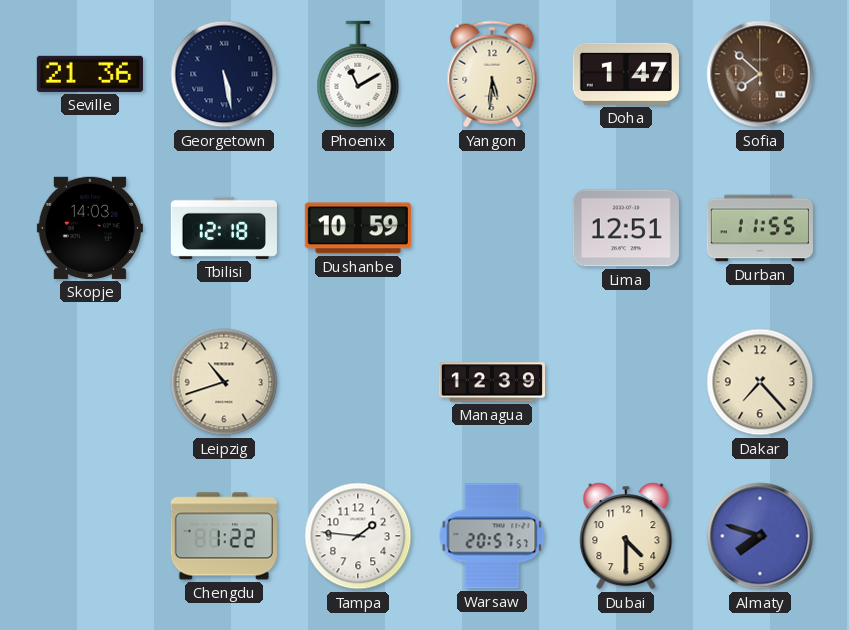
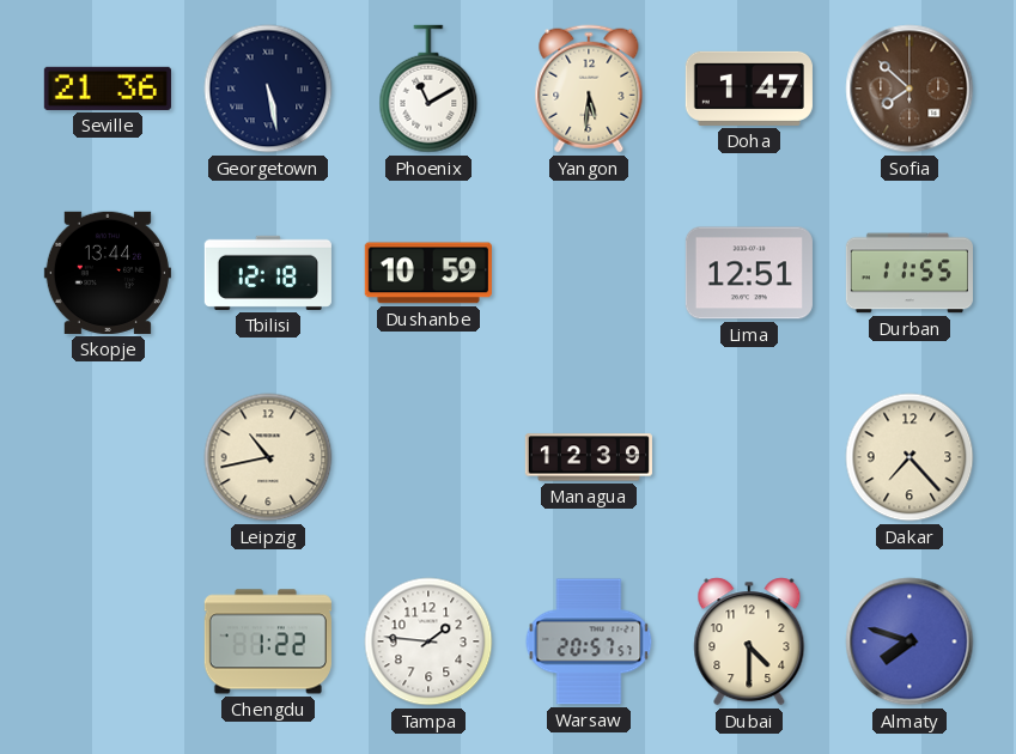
Skopje: 14:03 -> 13:44 (108, 273)
Leipzig: 10:42 -> 10:43 (268, 457)
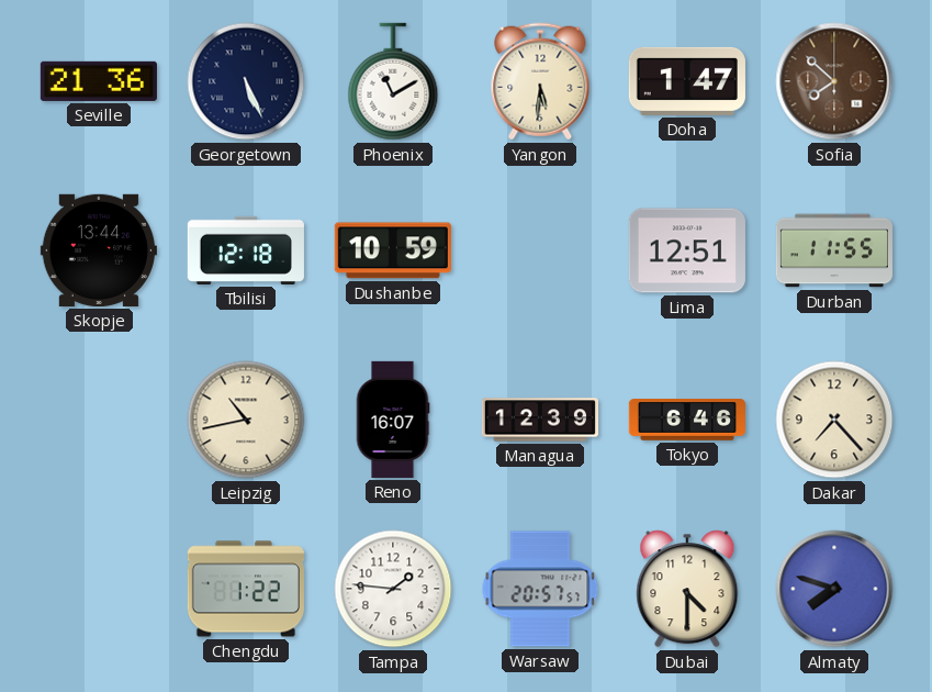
Georgetown: 5:28 -> 5:26 (246, 81)
Reno: none -> 16:07 (393, 420)
Tokyo: none -> 6:46 (687, 421)
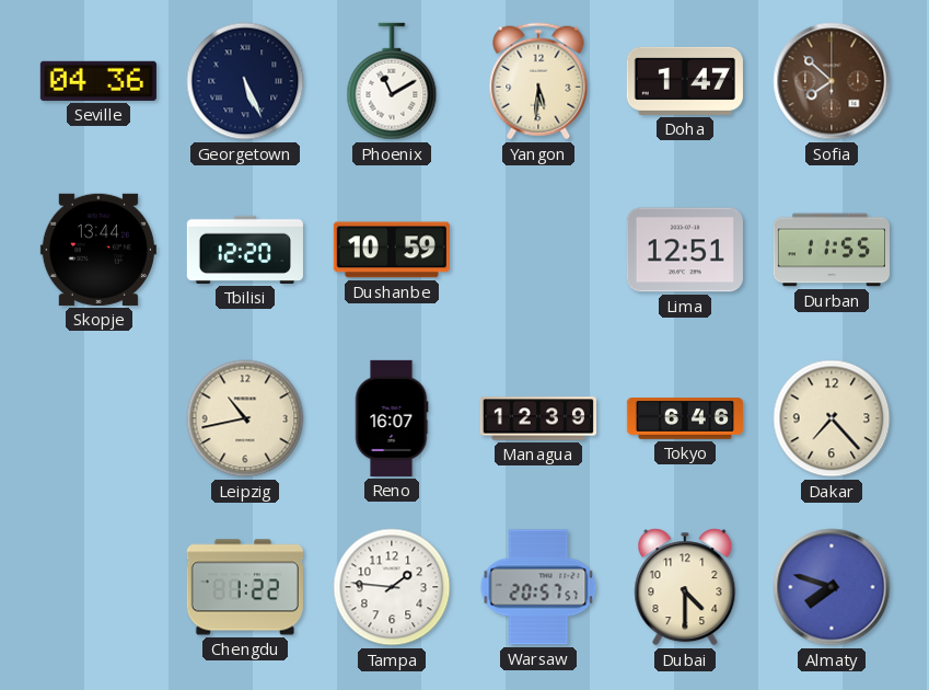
Seville: 21:36 -> 04:36 (98, 81)
Tbilisi: 12:18 -> 12:20 (245, 250)
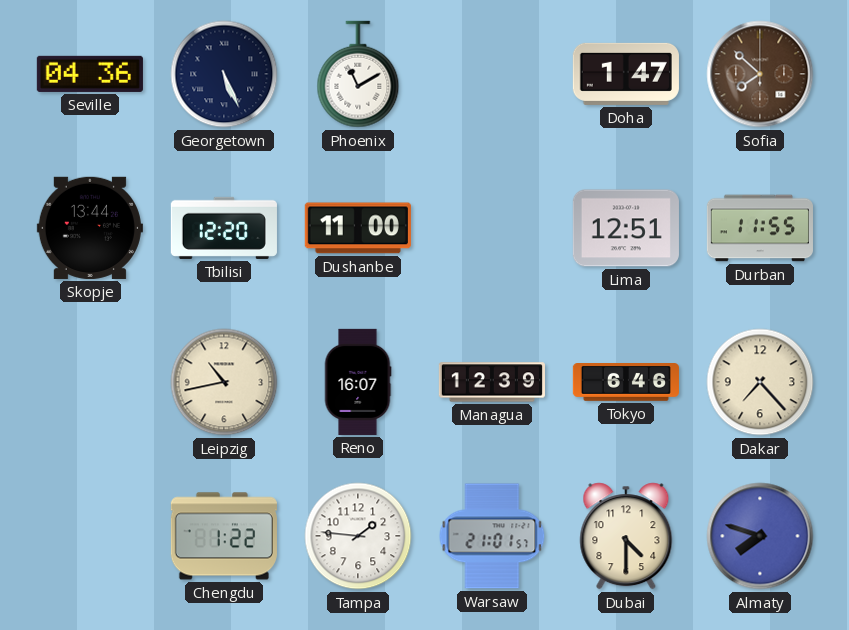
Yangon: 5:31 -> none (538, 81)
Dushanbe: 10:59 -> 11:00 (358, 228)
Warsaw: 20:57 -> 21:01 (492, 536)
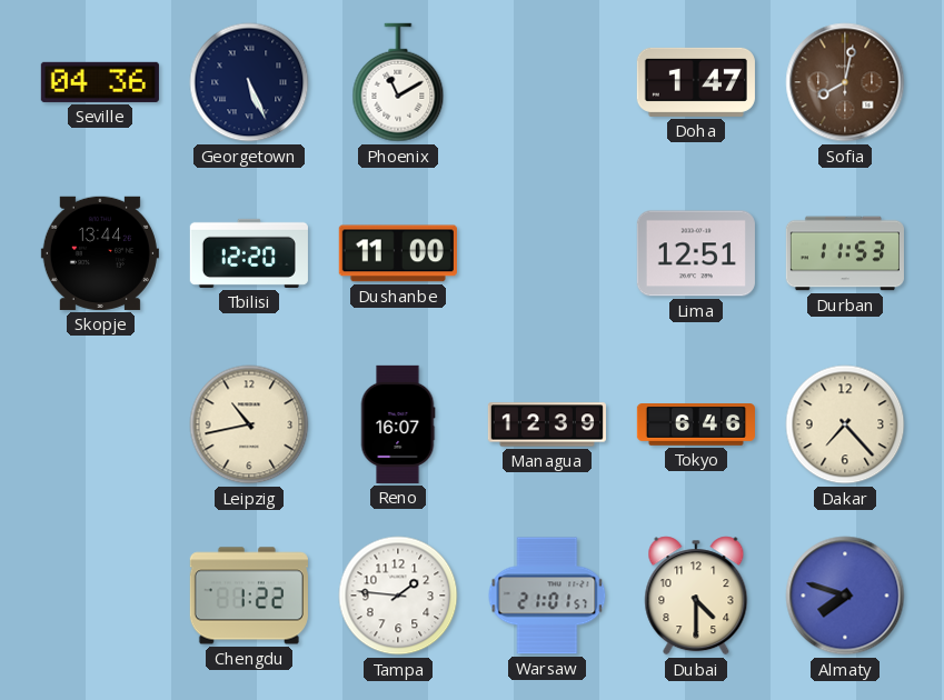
Sofia: 7:52 -> 8:02 (845, 82)
Durban: 11:55 -> 11:53 (845, 253)
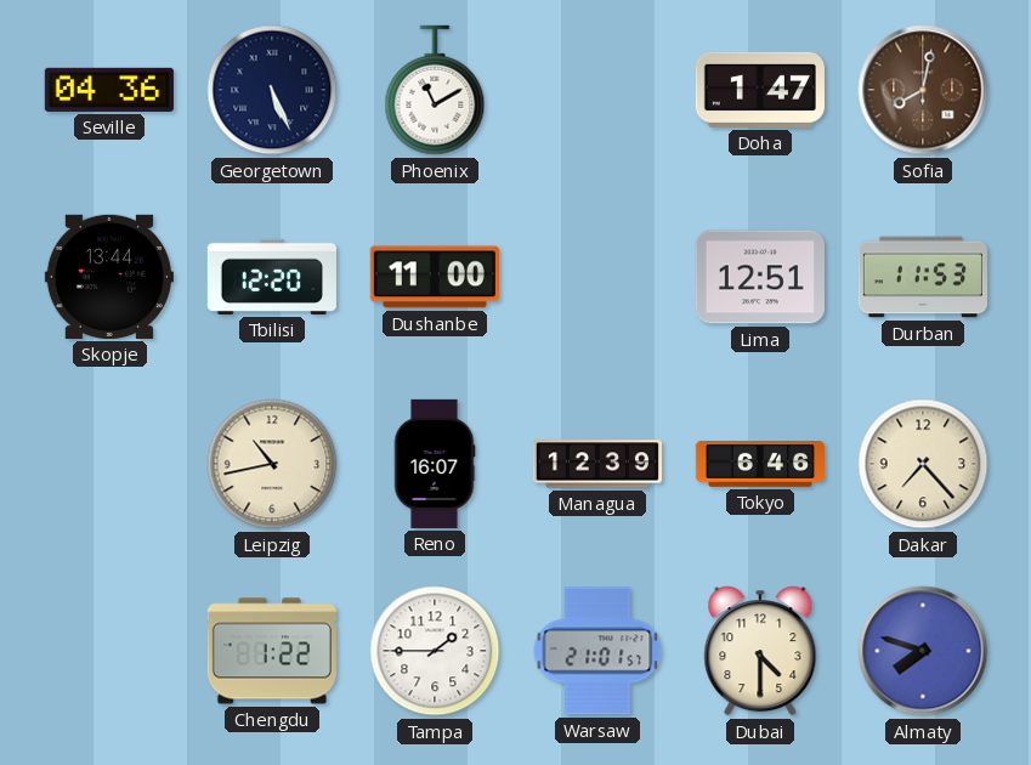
Tampa: 1:46 -> 1:45 (435, 651)
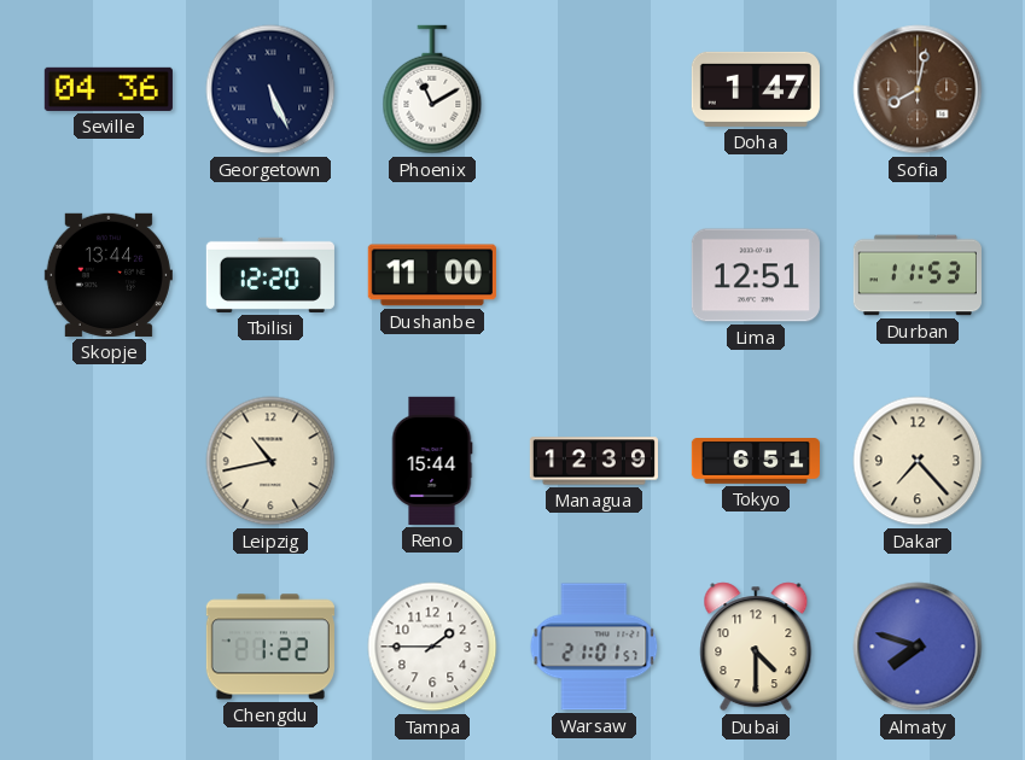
Reno: 16:07 -> 15:44 (432, 461)
Tokyo: 6:46 -> 6:51 (756, 462)
